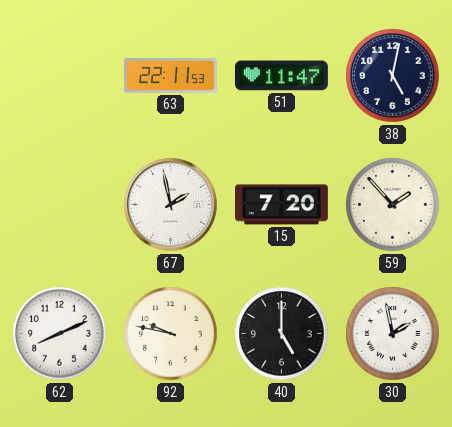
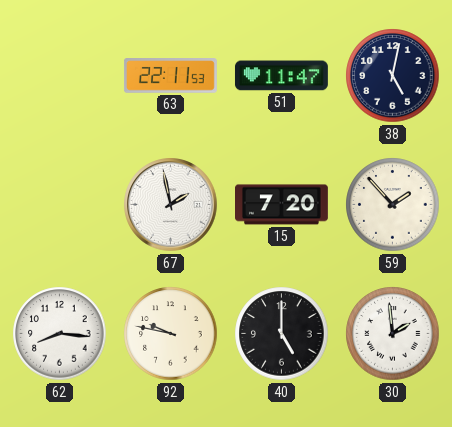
62: 8:11 -> 8:16 (60, 334)
30: 1:58 -> 1:59 (393, 334)
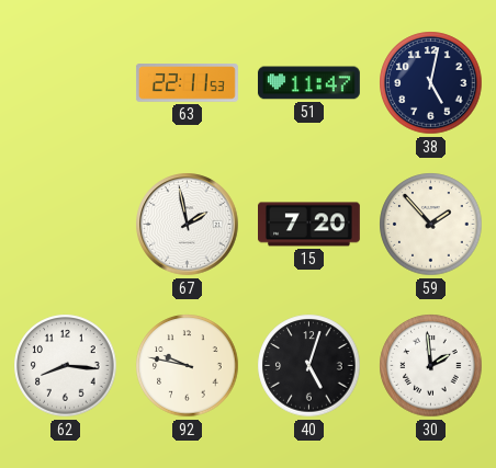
40: 5:00 -> 5:03 (309, 366)
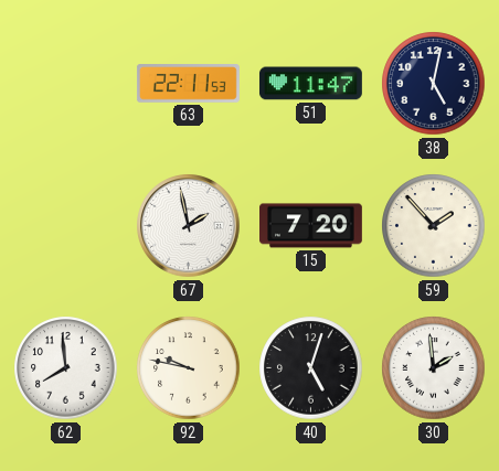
62: 8:16 -> 7:59 (66, 368)
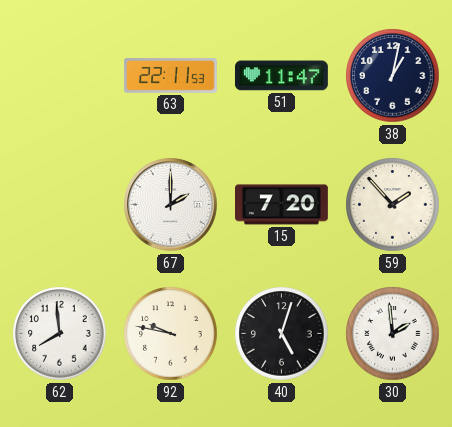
38: 5:02 -> 1:02 (393, 76)
67: 1:58 -> 2:00 (171, 205)
